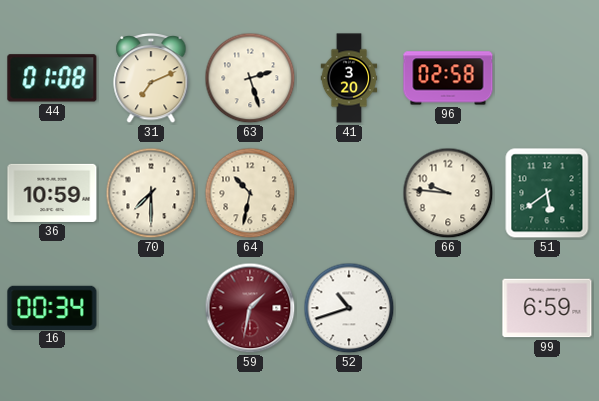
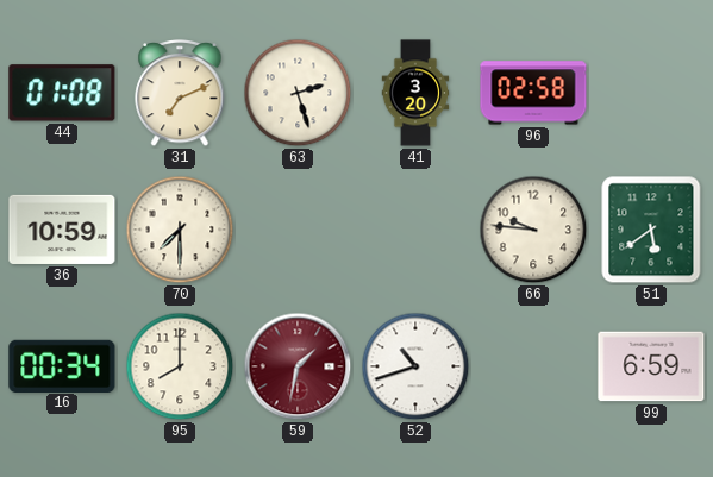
64: 10:32 -> none (250, 193)
95: none -> 8:00 (180, 366)
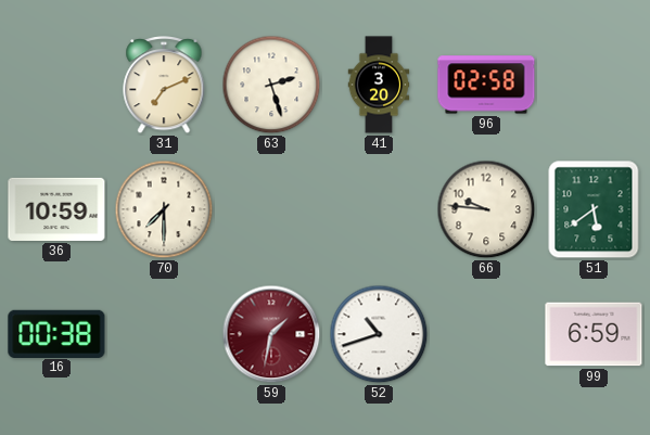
44: 01:08 -> none (62, 93)
16: 00:34 -> 00:38 (56, 333)
95: 8:00 -> none (180, 366)
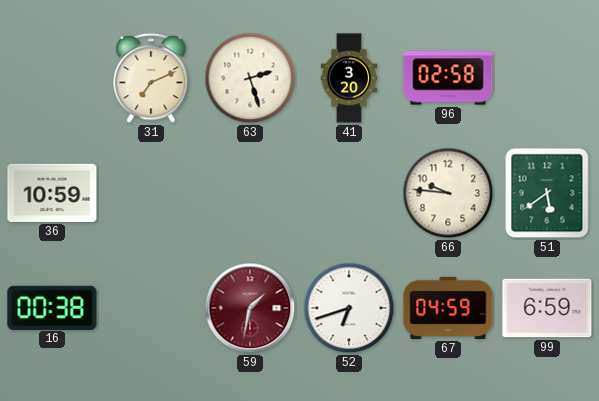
70: 7:30 -> none (164, 209)
52: 10:42 -> 6:42 (349, 308)
67: none -> 04:59 (448, 308)
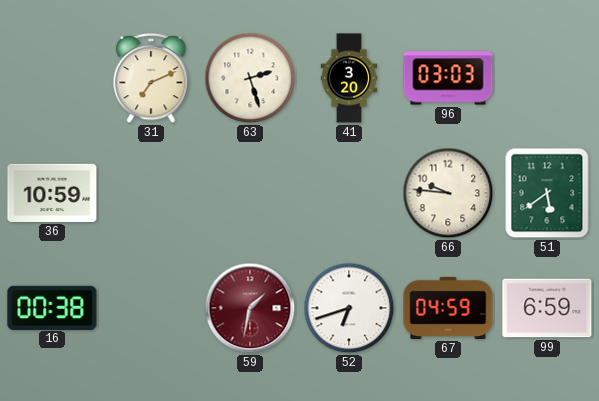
96: 02:58 -> 03:03 (448, 78)
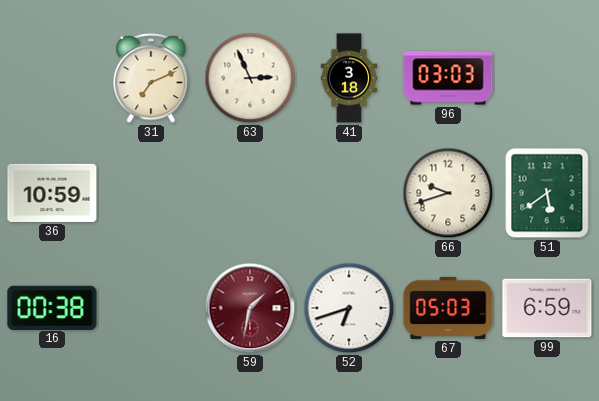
63: 2:27 -> 2:56 (250, 78)
41: 3:20 -> 3:18 (349, 78)
66: 9:46 -> 9:42 (448, 193)
67: 04:59 -> 05:03 (448, 308)
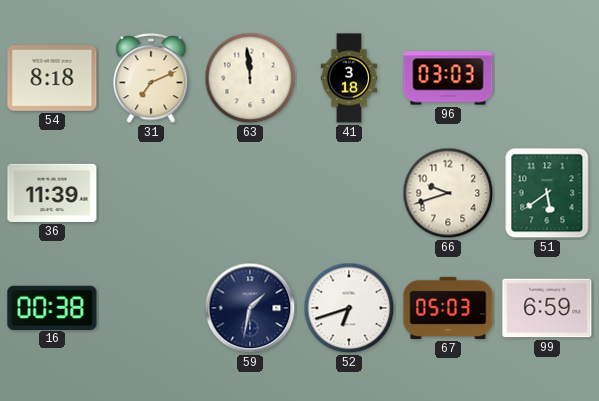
54: none -> 8:18 (52, 79)
63: 2:56 -> 11:59 (250, 78)
36: 10:59 -> 11:39 (52, 193)
59 dial: burgundy -> navy (250, 308)
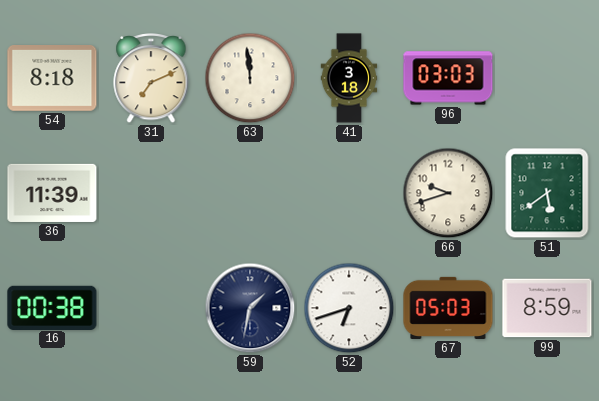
99: 6:59 -> 8:59 (547, 308)
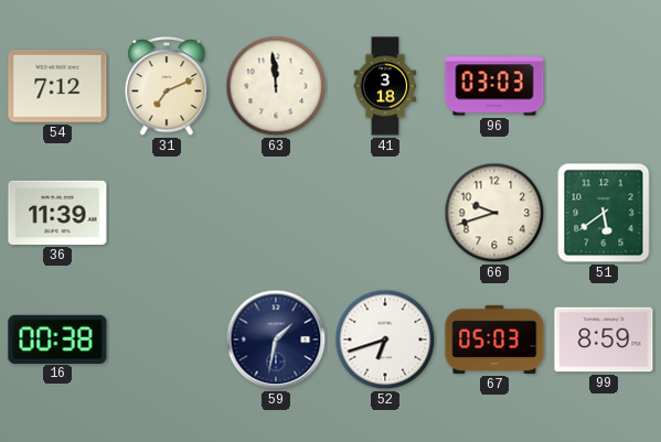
54: 8:18 -> 7:12 (57, 87)
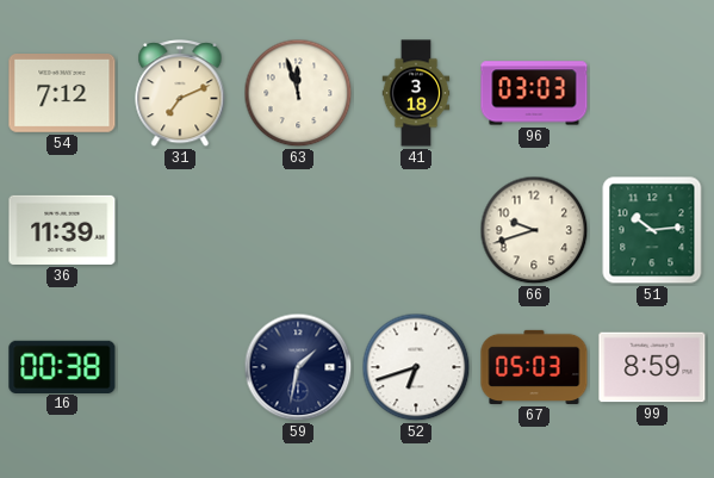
63: 11:59 -> 11:57 (298, 93)
51: 5:39 -> 10:14 (652, 230)
